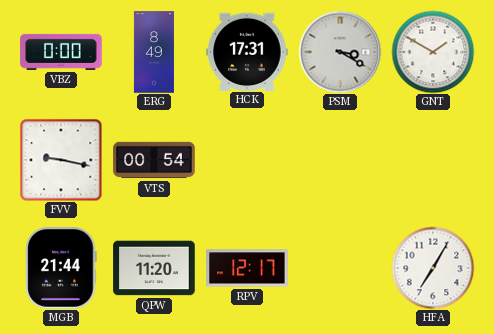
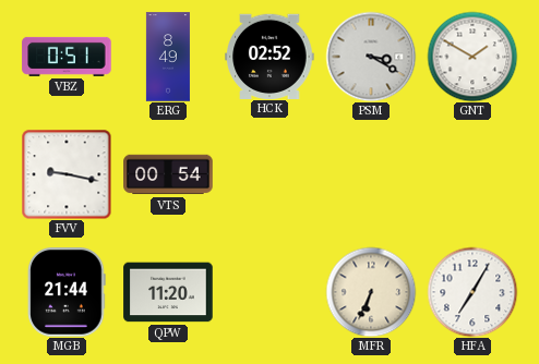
VBZ: 0:00 -> 0:51 (67, 57)
HCK: 17:31 -> 02:52 (269, 56)
RPV: 12:17 -> none (247, 268)
MFR: none -> 6:34 (371, 292)
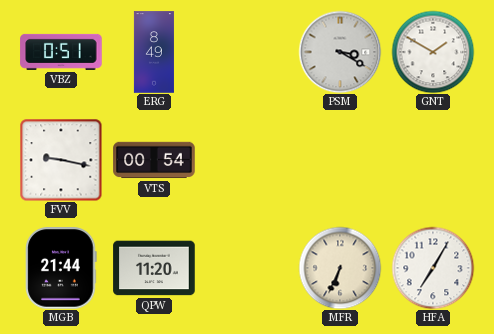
HCK: 02:52 -> none (269, 56)
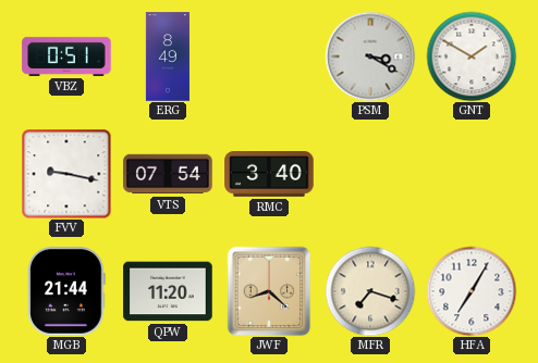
VTS: 00:54 -> 07:54 (168, 174)
RMC: none -> 3:40 (269, 175)
JWF: none -> 8:22 (269, 291)
MFR: 6:34 -> 7:18 (370, 291)
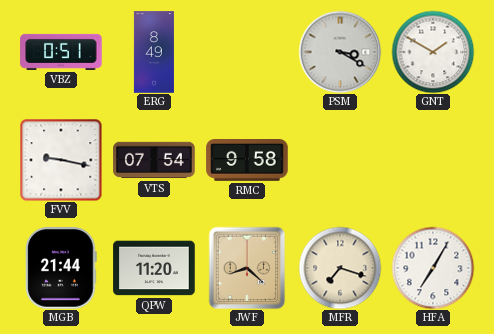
RMC: 3:40 -> 9:58 (247, 161)
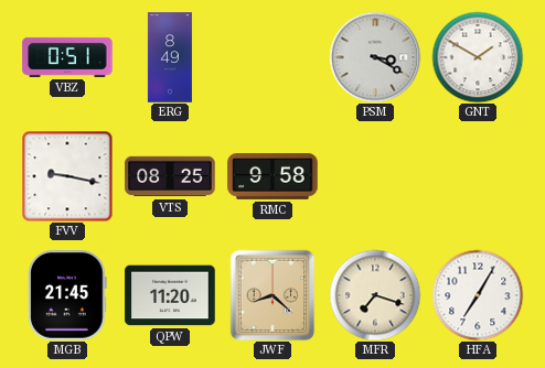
VTS: 07:54 -> 08:25 (170, 176)
MGB: 21:44 -> 21:45 (67, 295)
